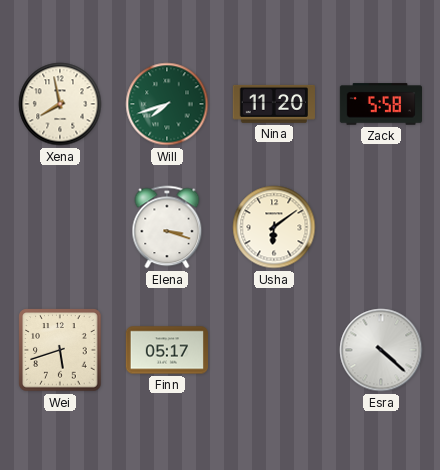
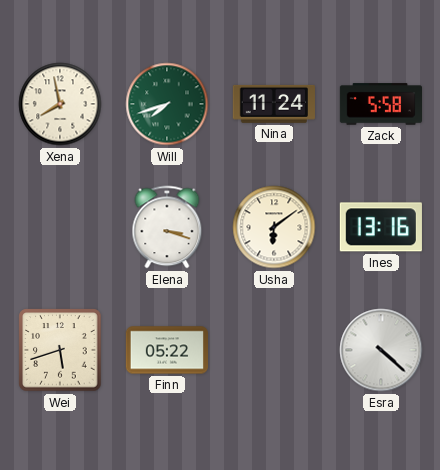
Nina: 11:20 -> 11:24 (274, 104)
Ines: none -> 13:16 (381, 227)
Finn: 05:17 -> 05:22 (166, 350)
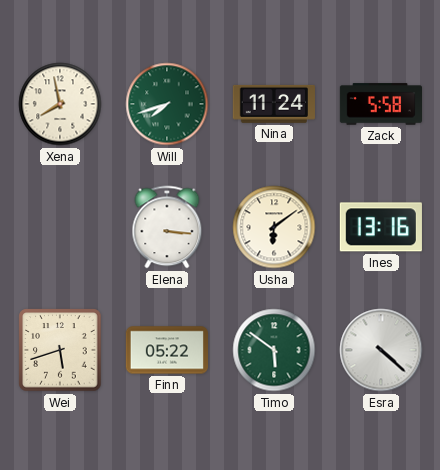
Elena: 3:18 -> 3:16 (167, 227)
Timo: none -> 5:51 (274, 350)
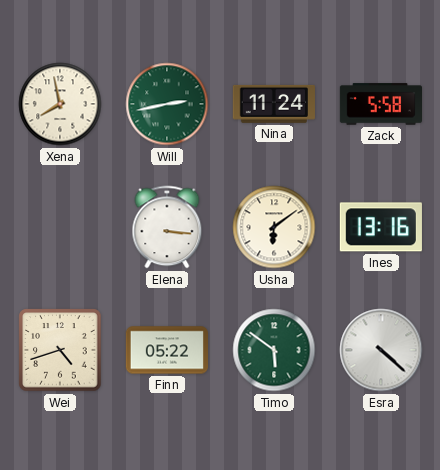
Will: 7:42 -> 2:43 (167, 104)
Wei: 5:42 -> 4:42 (60, 350)
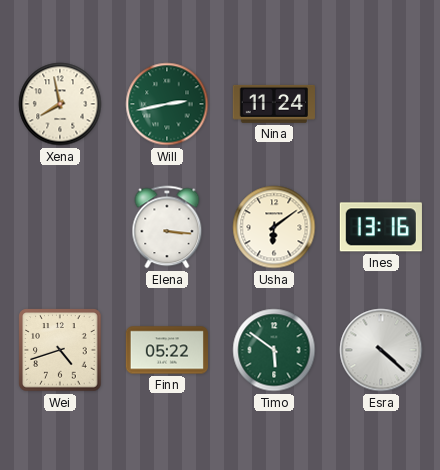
Zack: 5:58 -> none (380, 104)
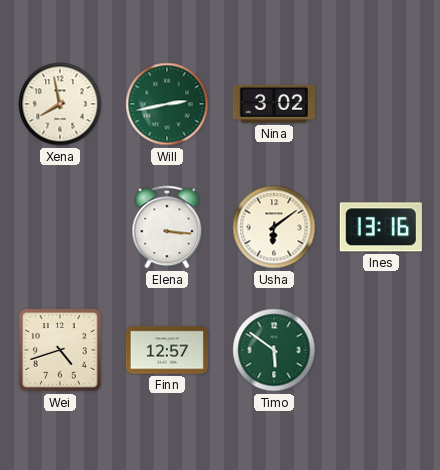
Nina: 11:24 -> 3:02 (274, 104)
Finn: 05:22 -> 12:57 (166, 350)
Esra: 4:22 -> none (381, 350)
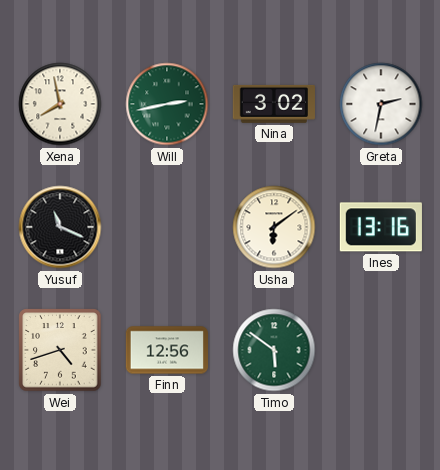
Greta: none -> 2:32 (381, 104)
Yusuf: none -> 11:19 (60, 227)
Elena: 3:16 -> none (167, 227)
Finn: 12:57 -> 12:56 (166, 350)
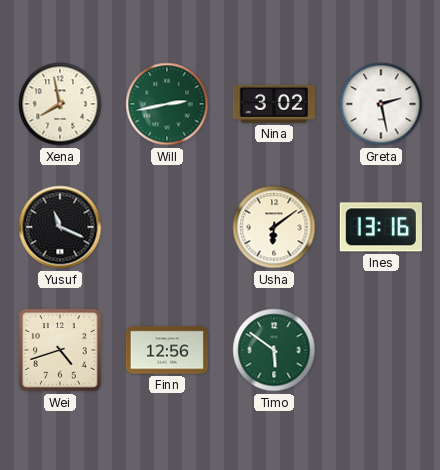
Greta: 2:32 -> 2:28 (381, 104)
